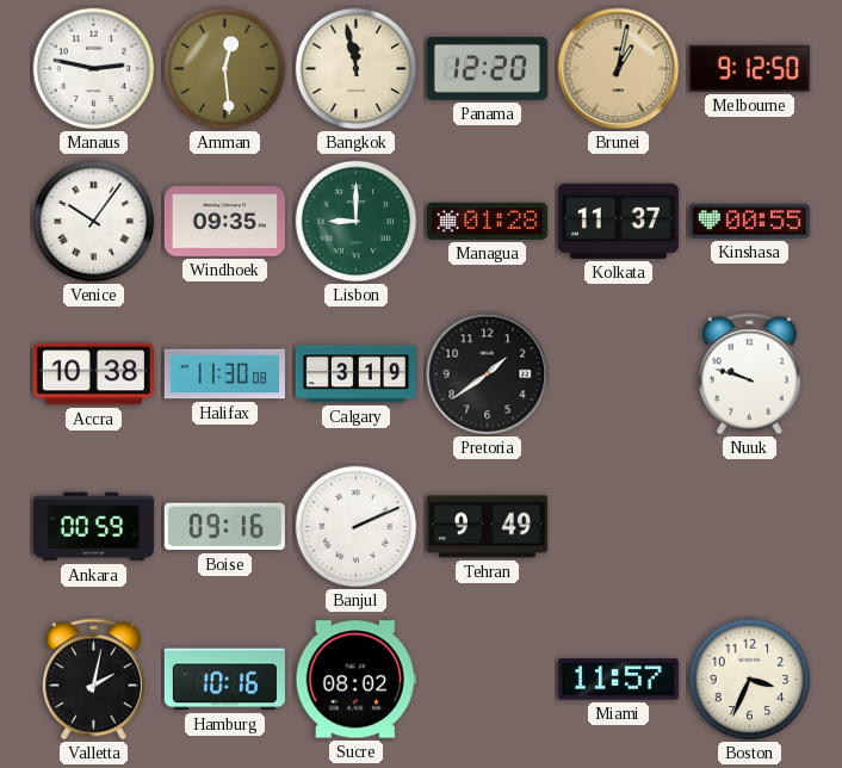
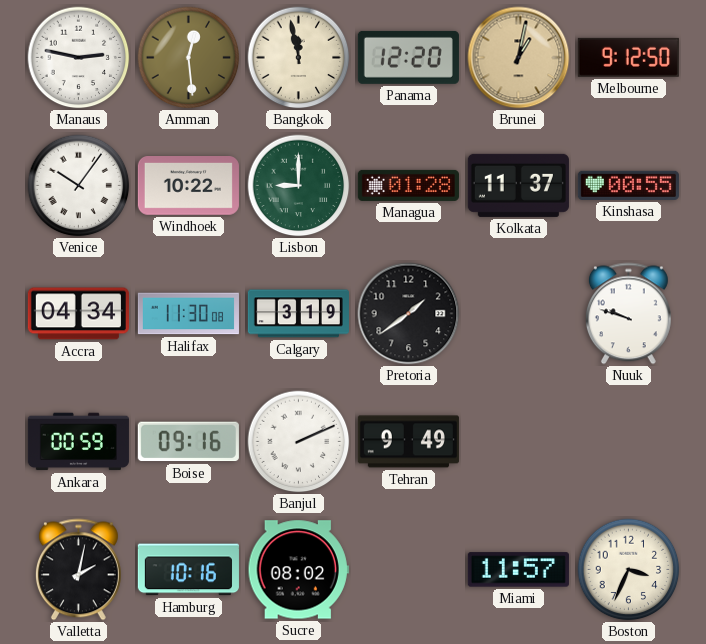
Windhoek: 09:35 -> 10:22 (188, 186)
Accra: 10:38 -> 04:34 (78, 314)
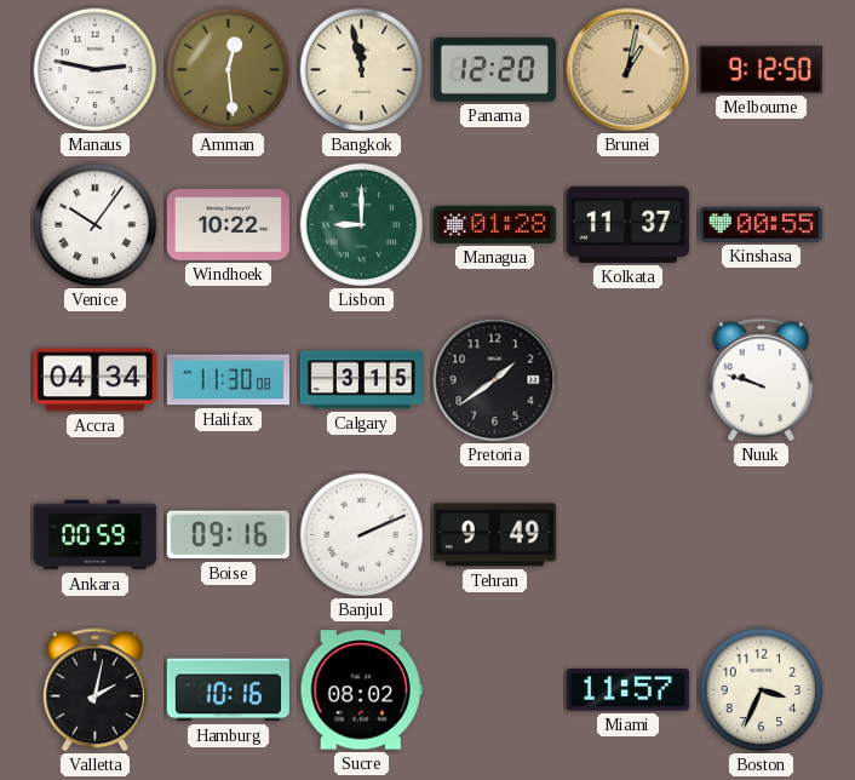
Calgary: 3:19 -> 3:15 (361, 380)
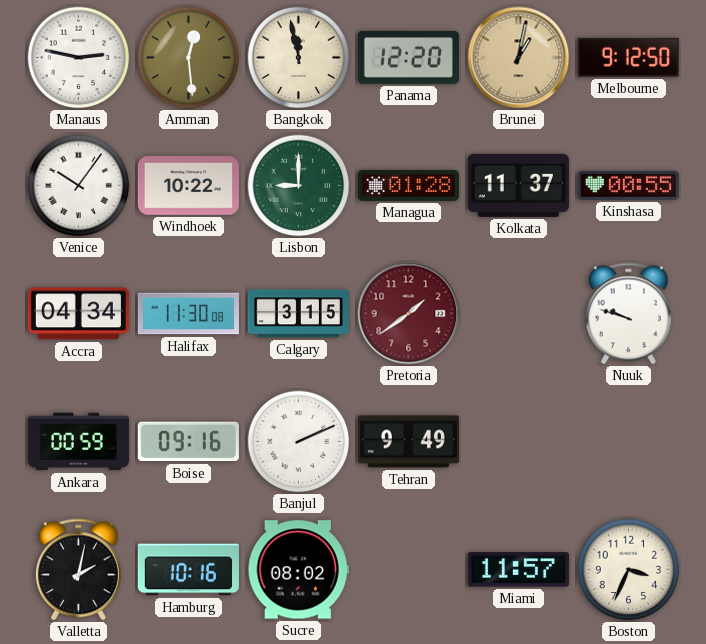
Pretoria dial: black -> burgundy (409, 314)
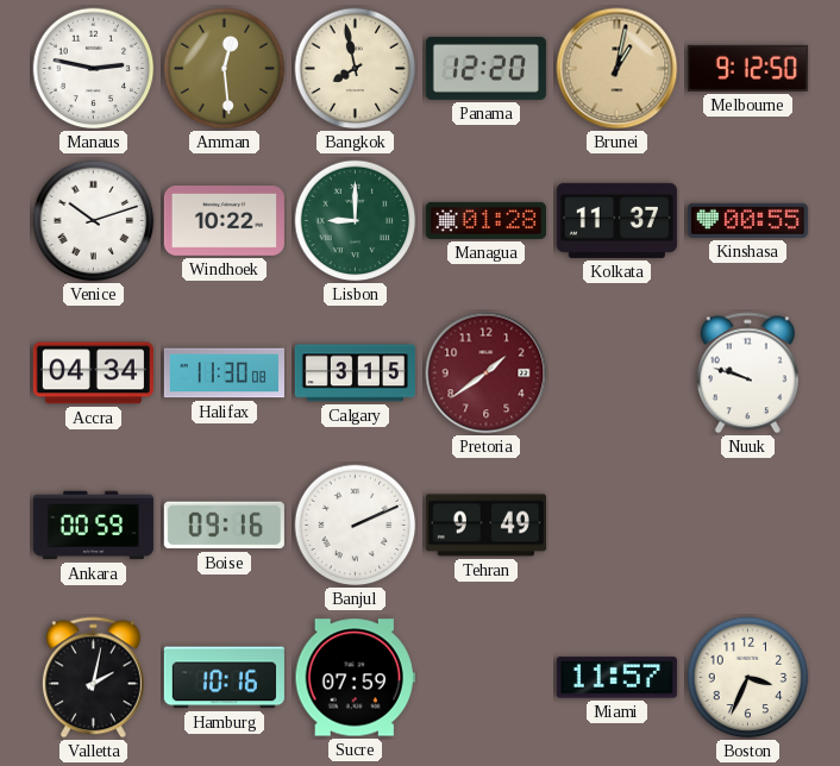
Bangkok: 11:58 -> 7:58 (356, 69)
Venice: 10:06 -> 10:12 (94, 221)
Sucre: 08:02 -> 07:59 (355, 678)
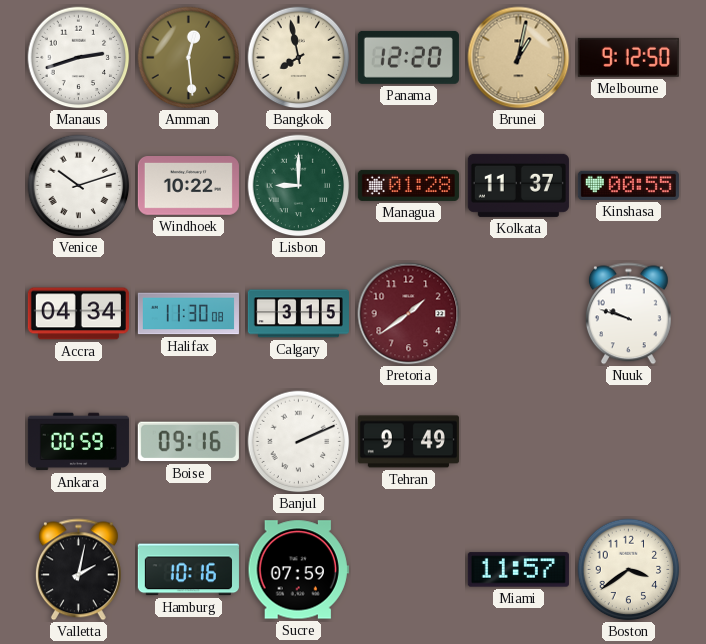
Manaus: 2:47 -> 2:42 (79, 58)
Boston: 3:34 -> 3:39 (629, 570)
